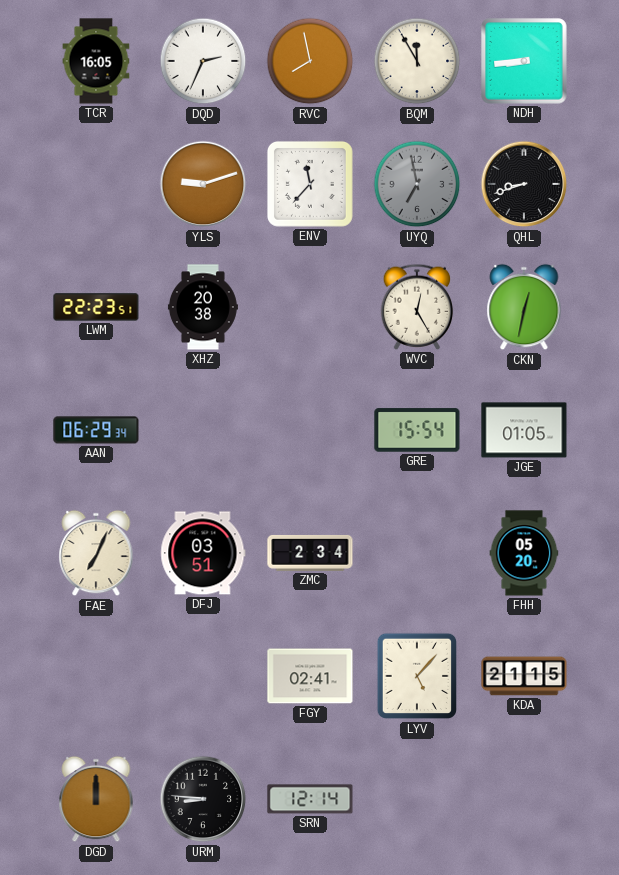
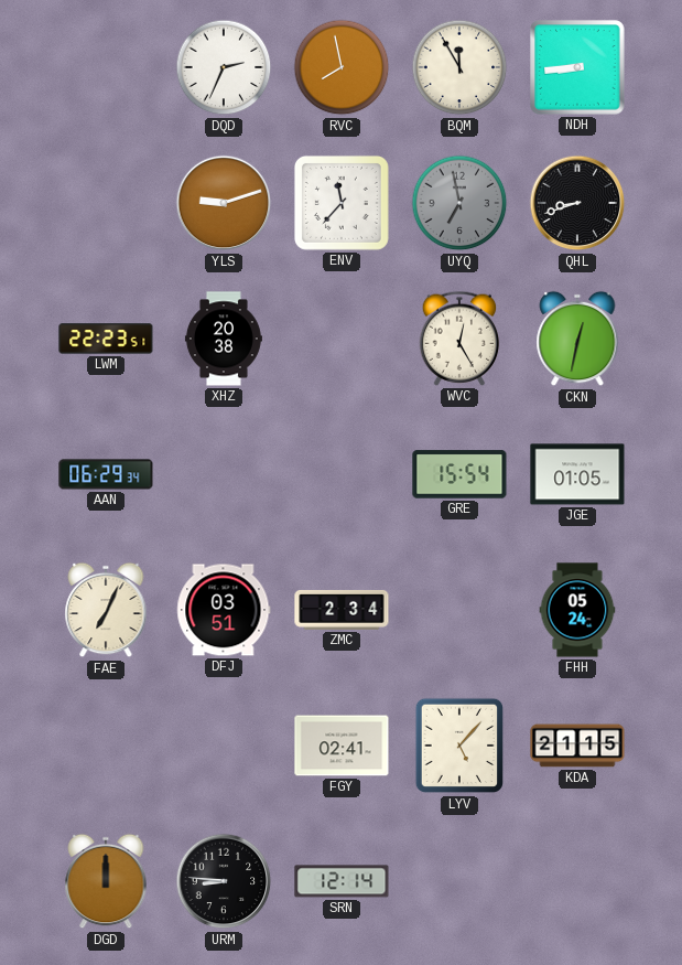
TCR: 16:05 -> none (96, 61)
FHH: 05:20 -> 05:24 (577, 610)
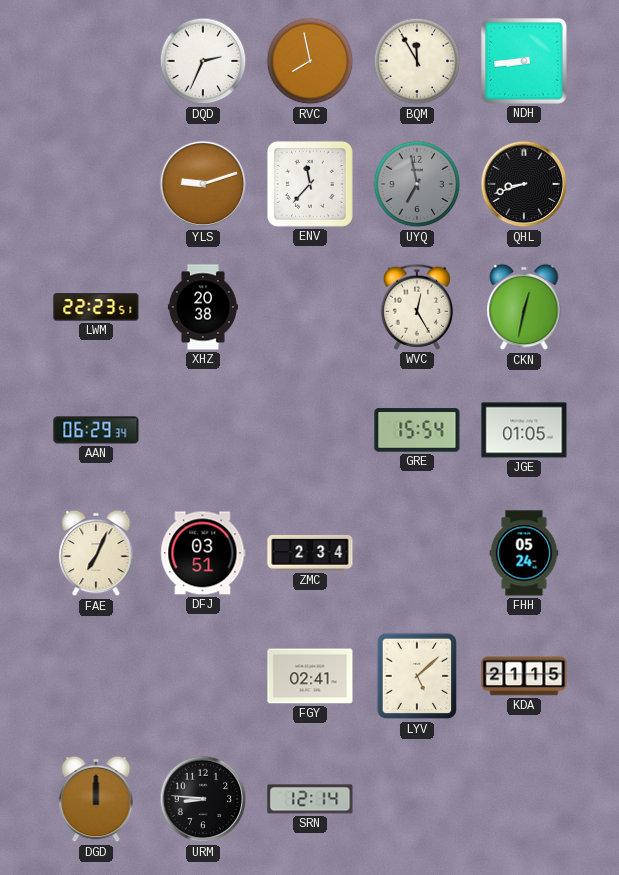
LYV: 5:07 -> 5:08 (416, 676)
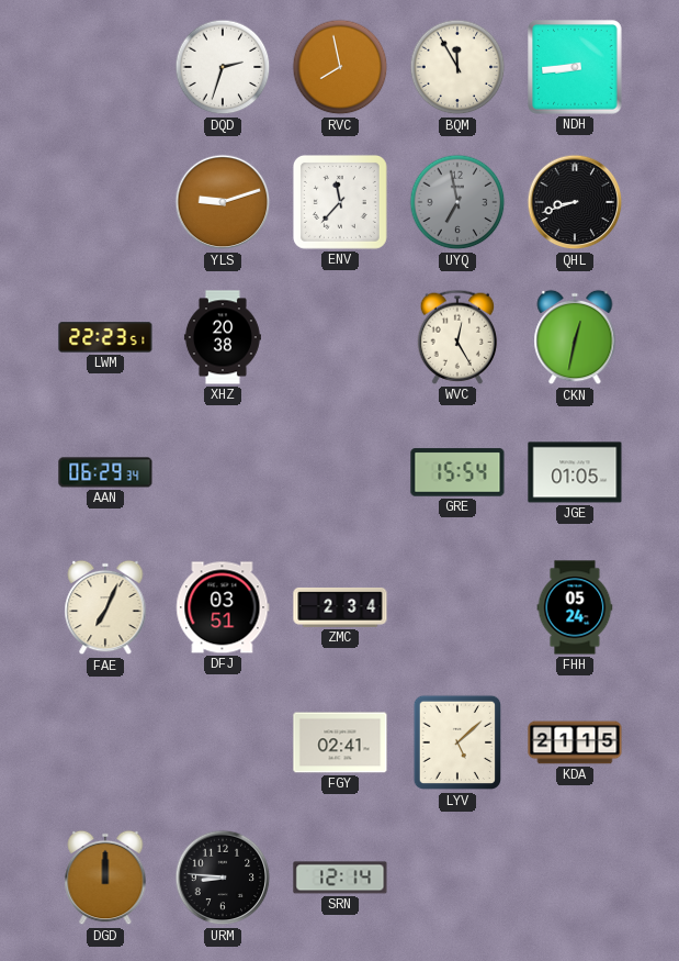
DQD: 2:34 -> 2:33 (223, 67)
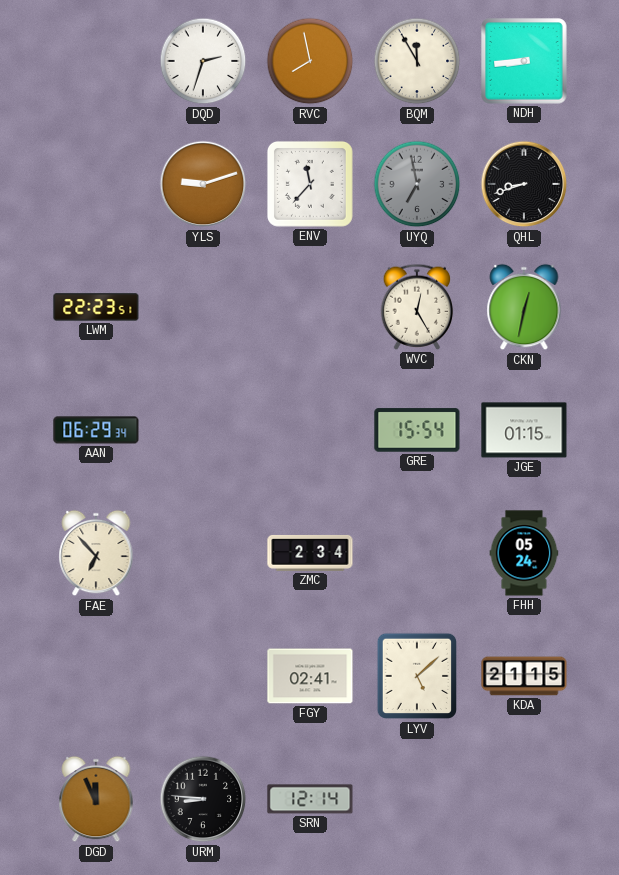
XHZ: 20:38 -> none (223, 337)
JGE: 01:05 -> 01:15 (524, 430)
FAE: 7:04 -> 6:53 (96, 553)
DFJ: 03:51 -> none (223, 607)
DGD: 12:00 -> 11:56 (96, 799)
